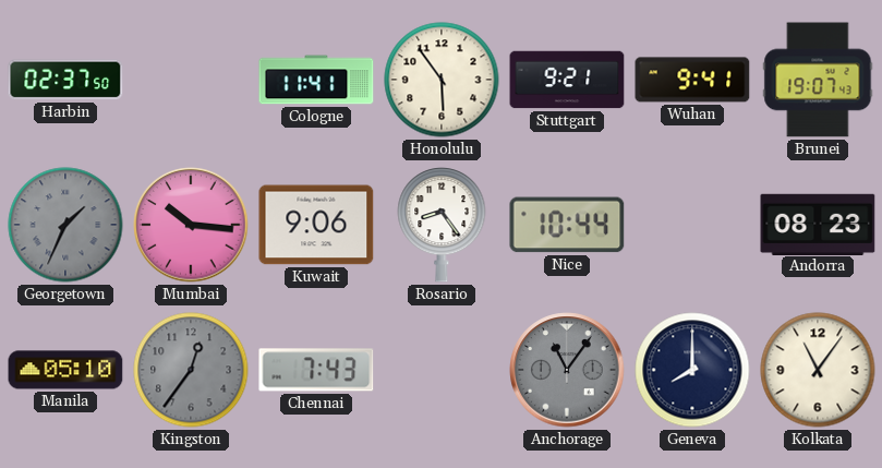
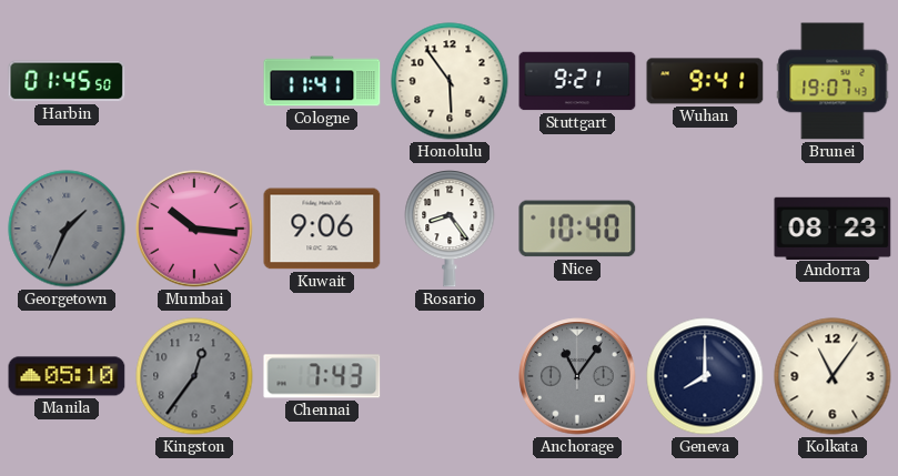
Harbin: 02:37 -> 01:45 (67, 81)
Nice: 10:44 -> 10:40 (577, 229)
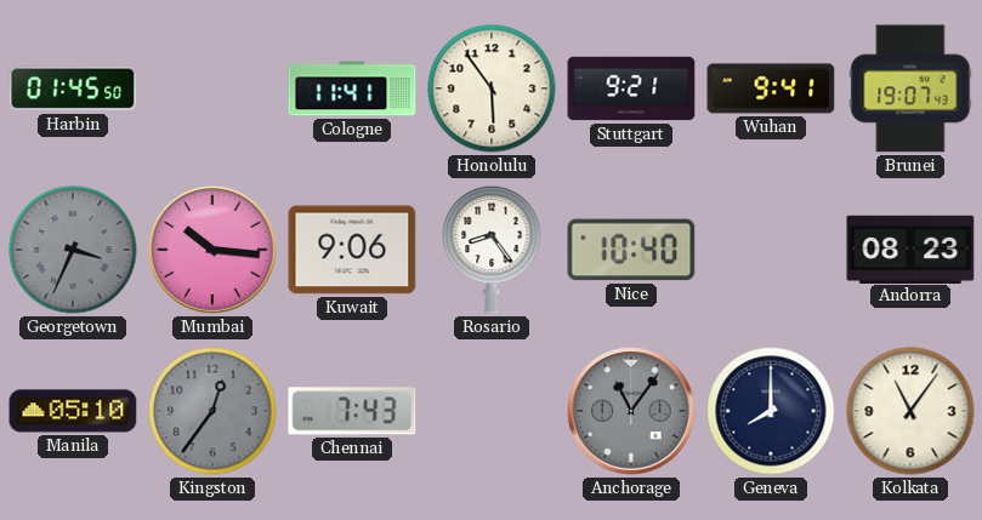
Georgetown: 1:34 -> 3:34 (73, 250)
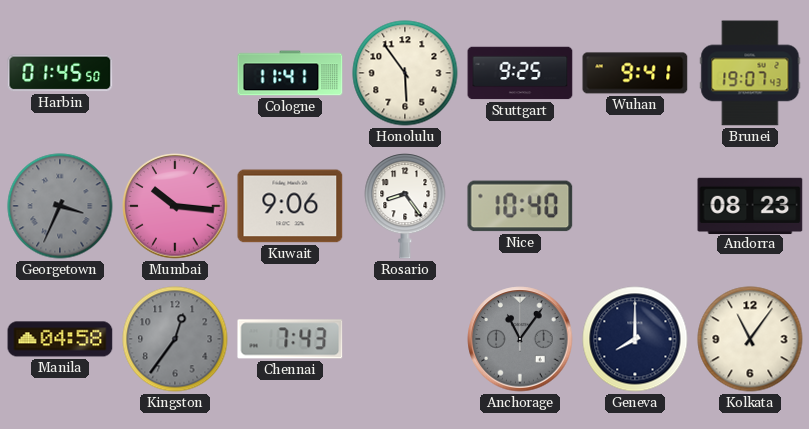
Stuttgart: 9:21 -> 9:25 (520, 73)
Manila: 05:10 -> 04:58 (60, 339)
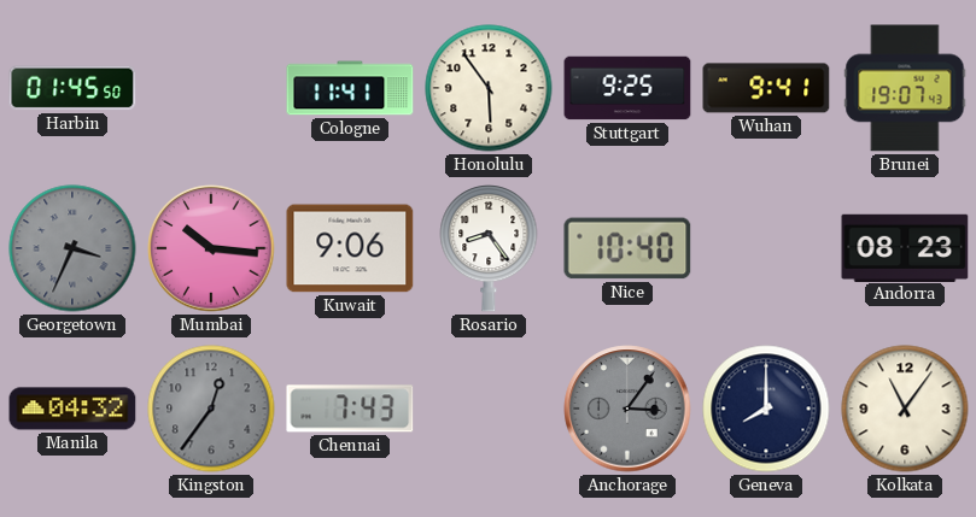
Manila: 04:58 -> 04:32 (72, 409)
Anchorage: 11:06 -> 3:06 (627, 409)
